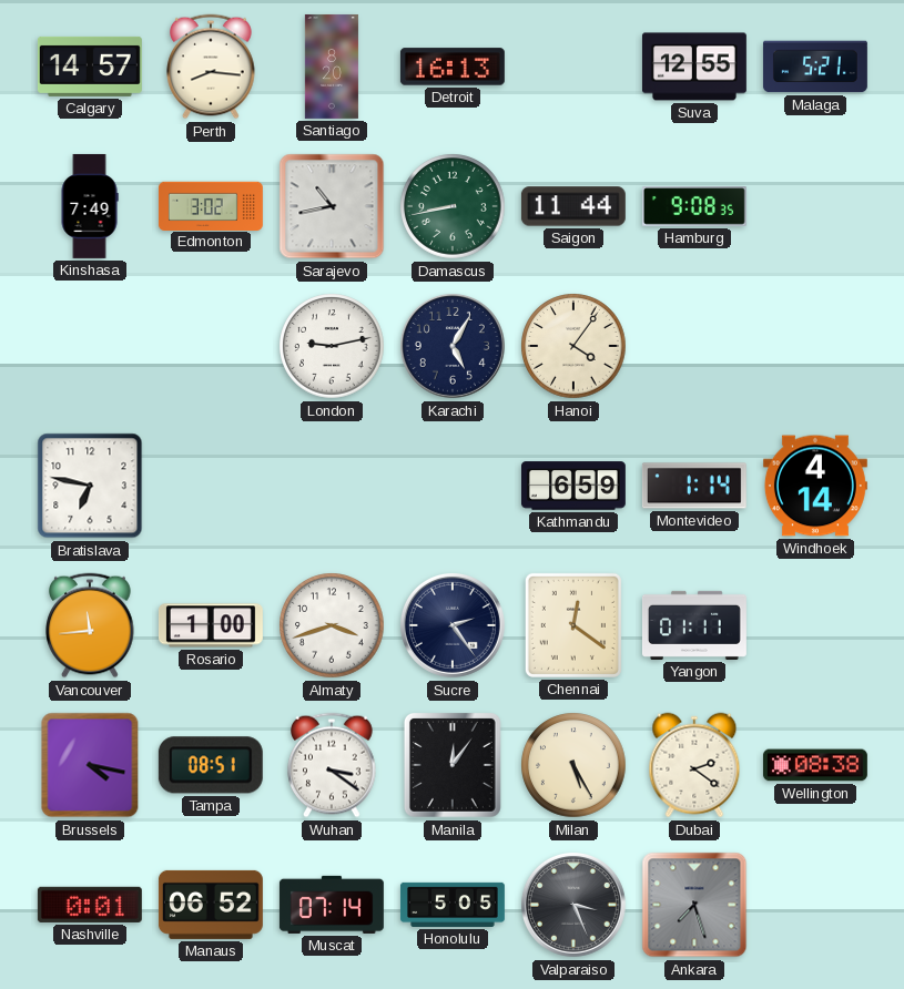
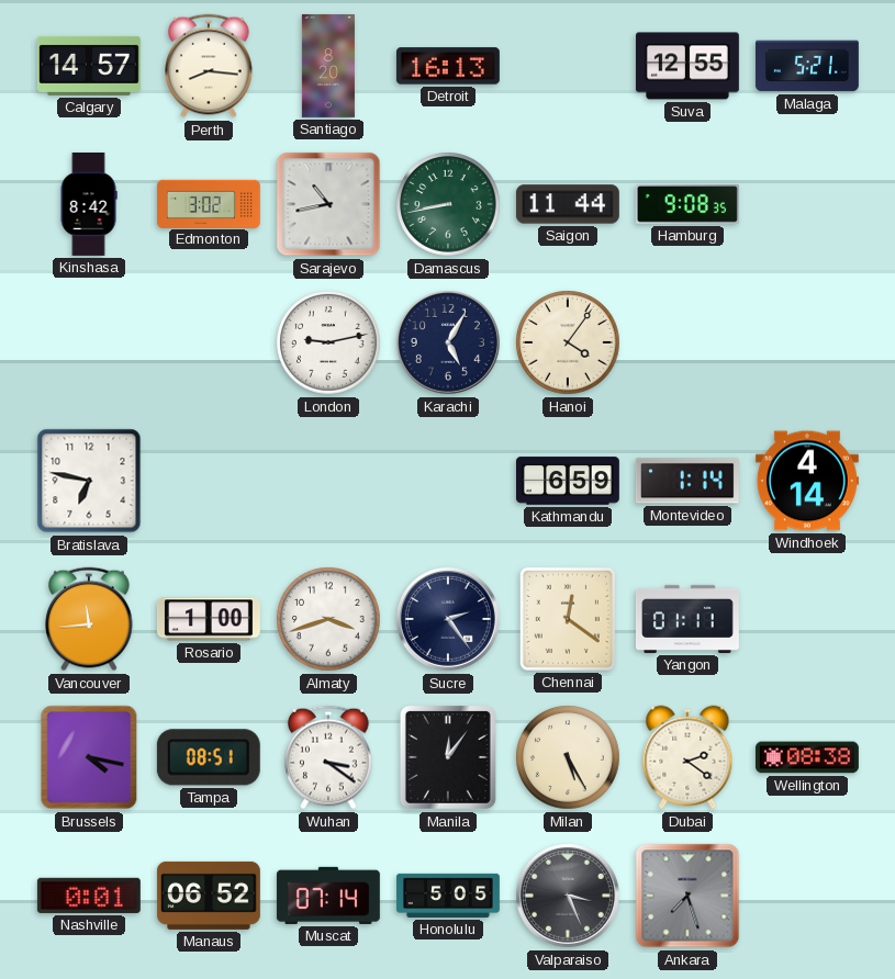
Kinshasa: 7:49 -> 8:42 (89, 204)
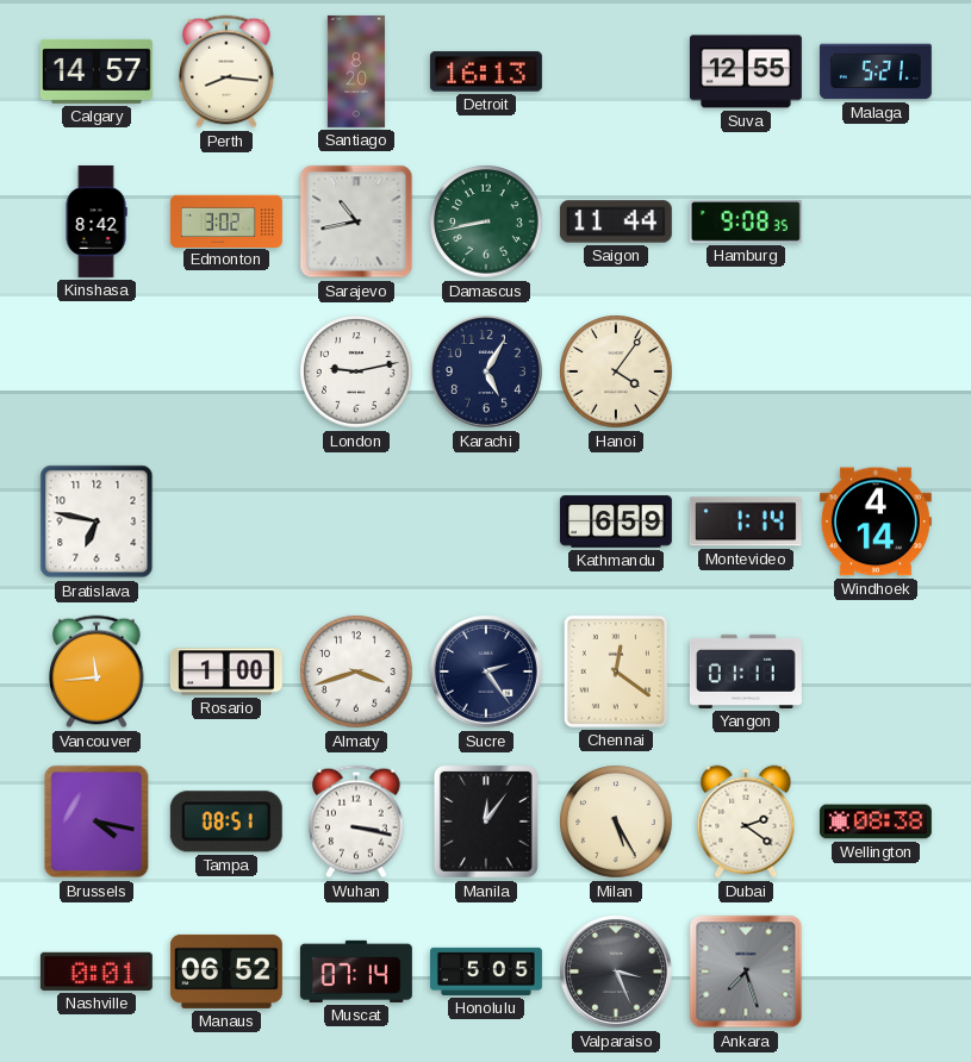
Wuhan: 3:21 -> 3:17 (356, 822)
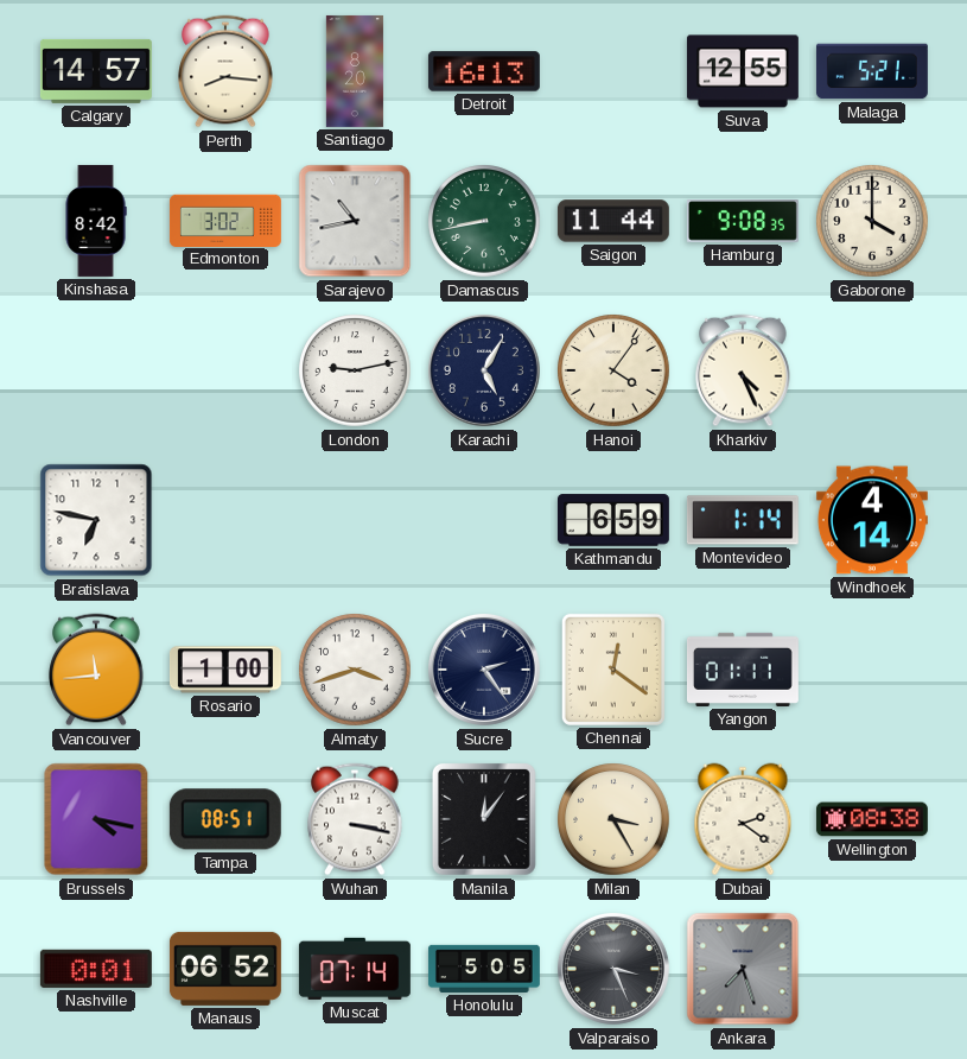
Gaborone: none -> 4:00 (872, 221)
Kharkiv: none -> 4:26 (743, 370)
Milan: 5:25 -> 3:25 (613, 819)
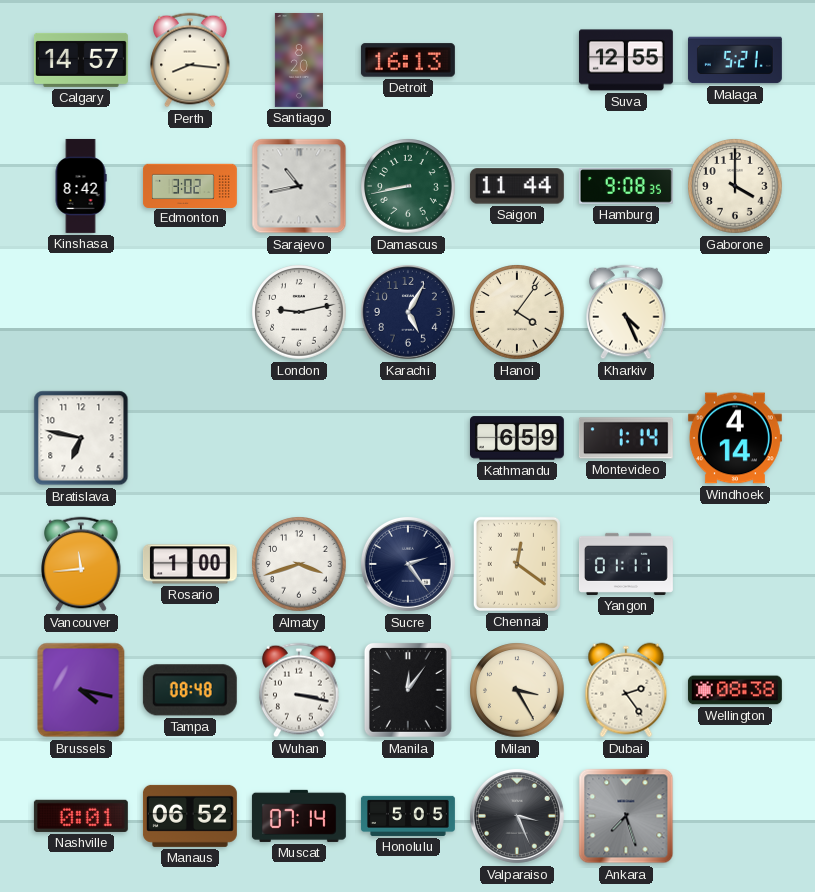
Tampa: 08:51 -> 08:48 (190, 690)
Dubai: 2:21 -> 2:24 (626, 690)
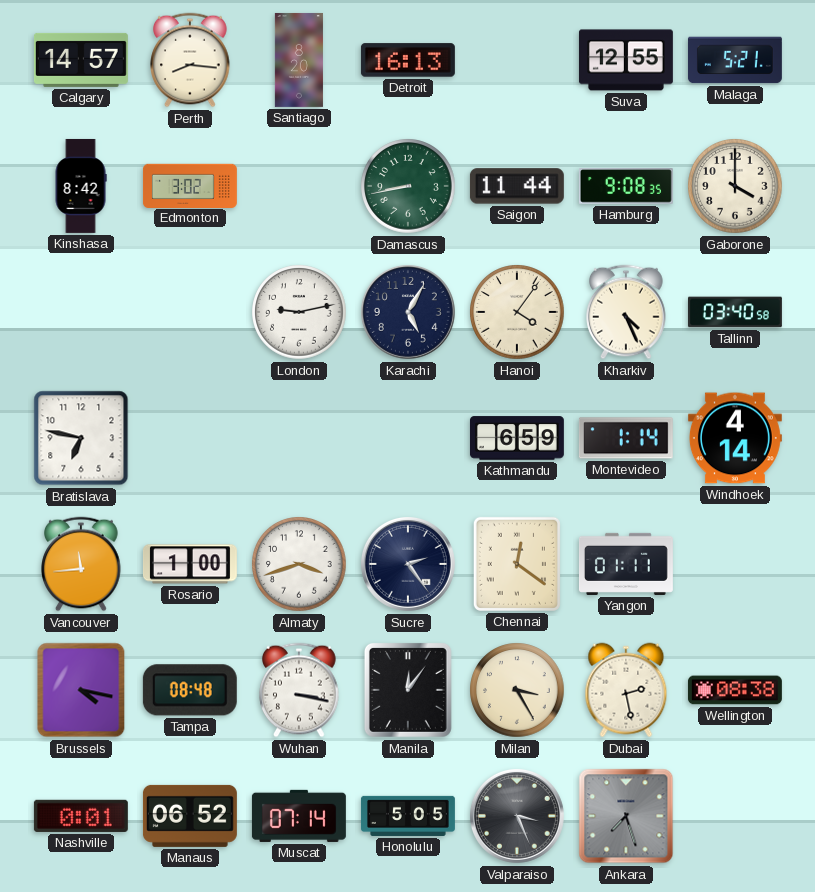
Sarajevo: 10:43 -> none (299, 186)
Tallinn: none -> 03:40 (735, 312)
Dubai: 2:24 -> 2:28 (626, 690)
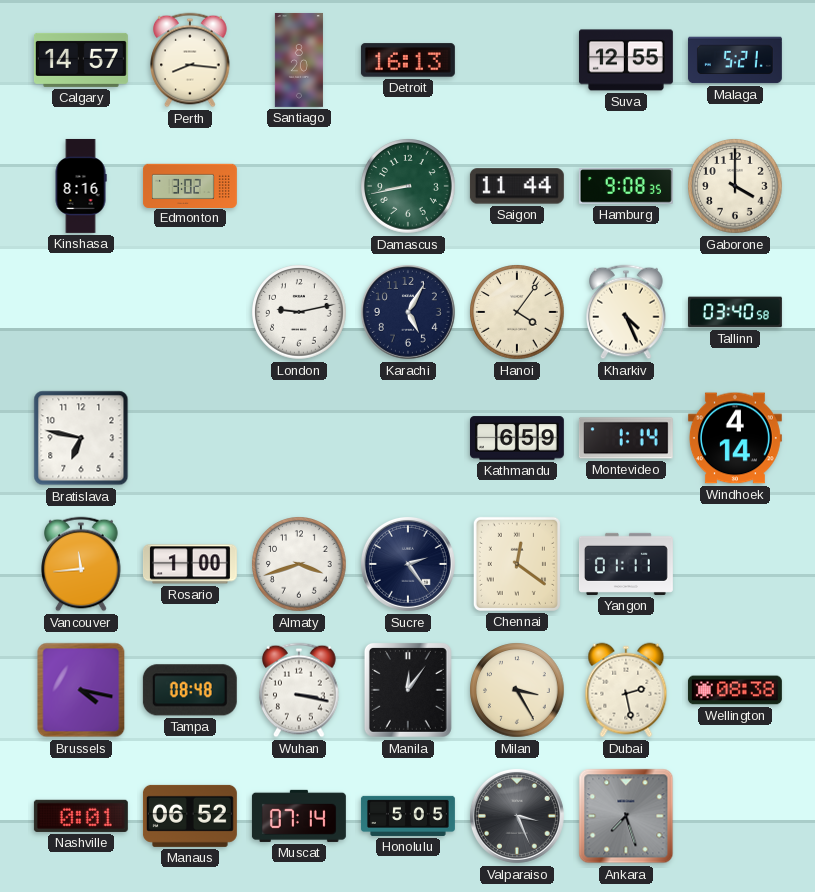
Kinshasa: 8:42 -> 8:16 (81, 186)
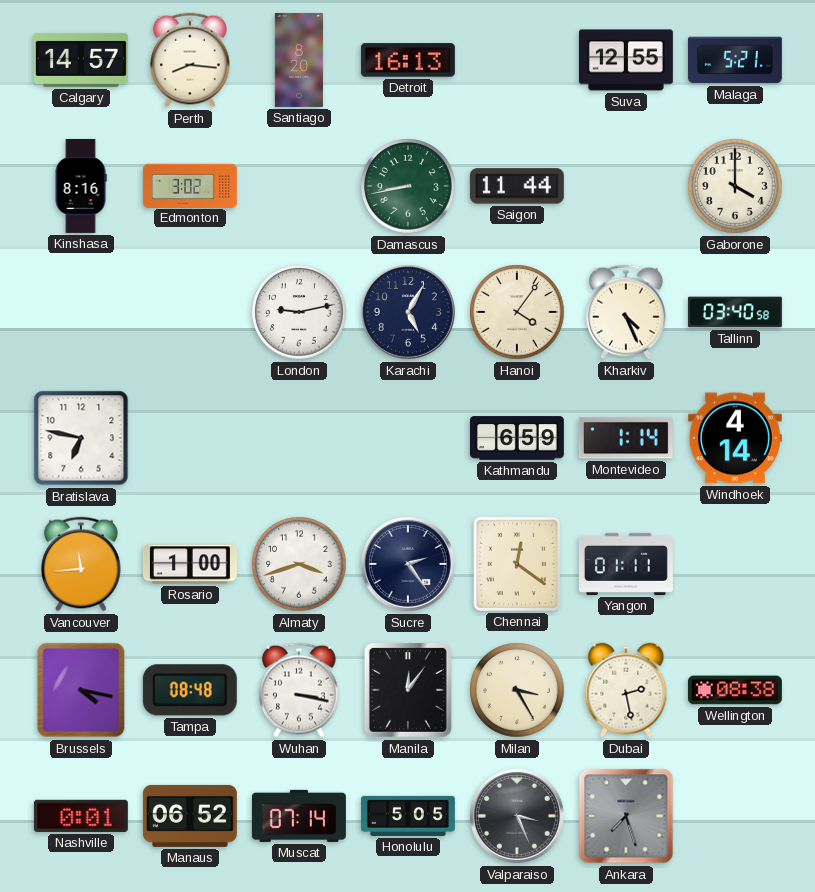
Hamburg: 9:08 -> none (626, 186)
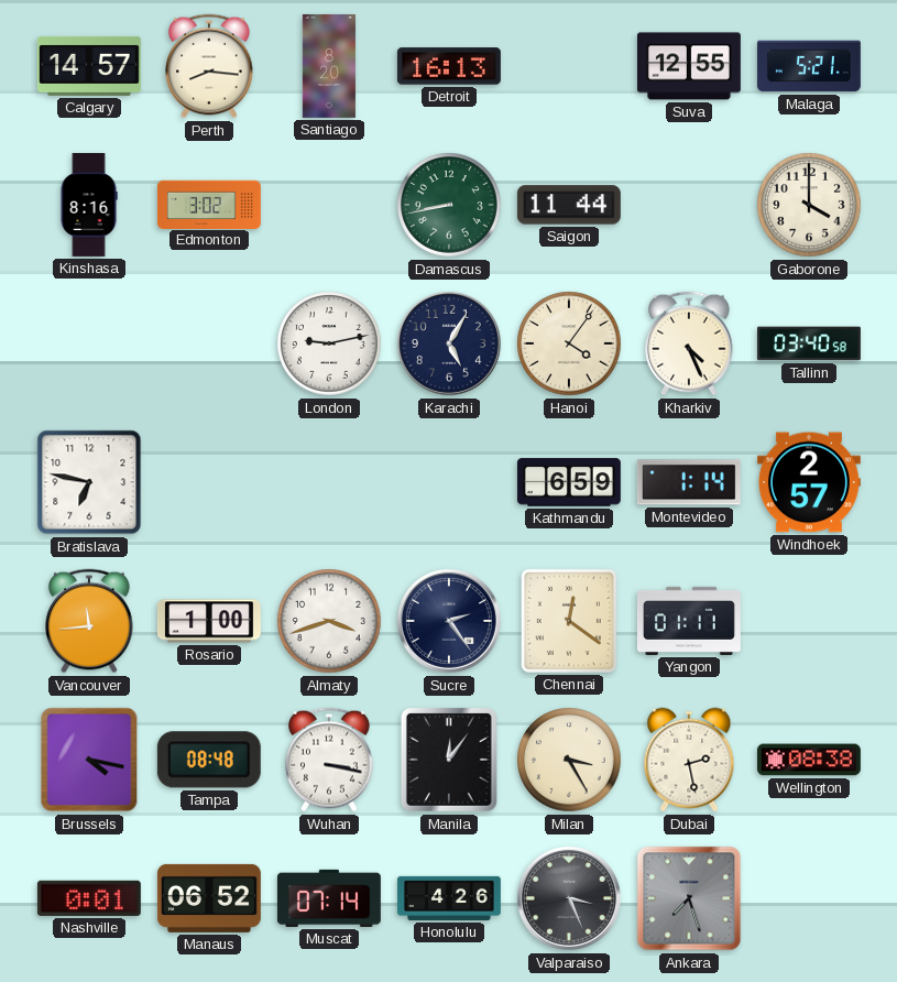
Windhoek: 4:14 -> 2:57 (809, 482)
Honolulu: 5:05 -> 4:26 (449, 898)
